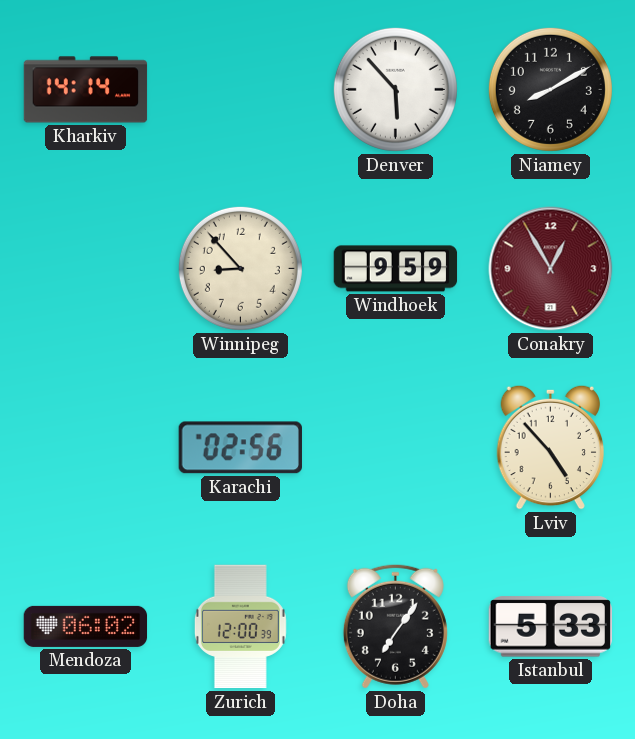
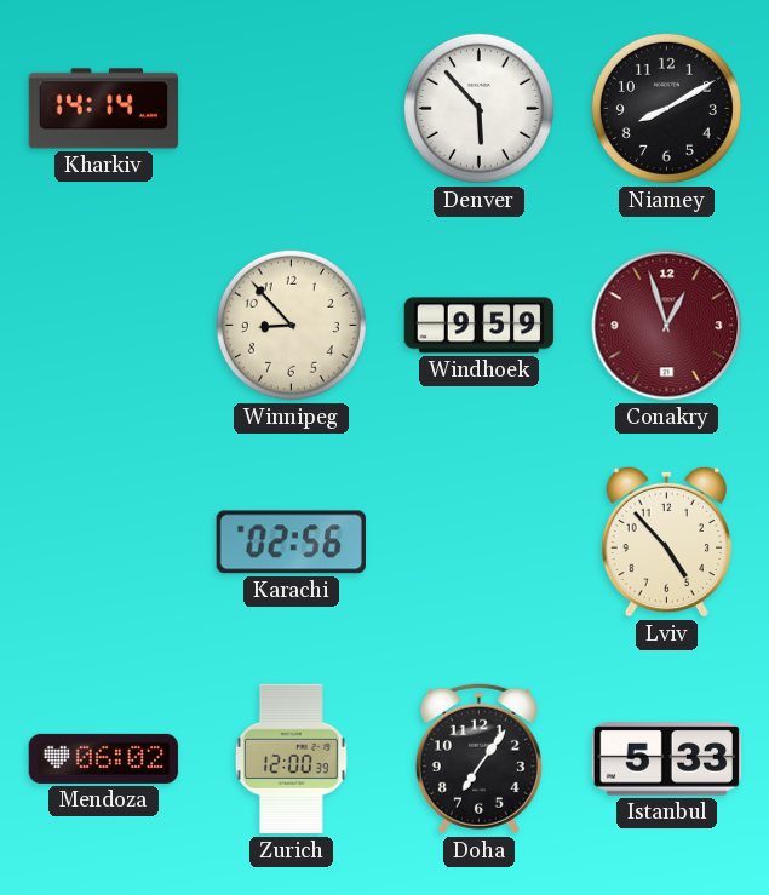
Conakry: 12:55 -> 12:57 (667, 326)
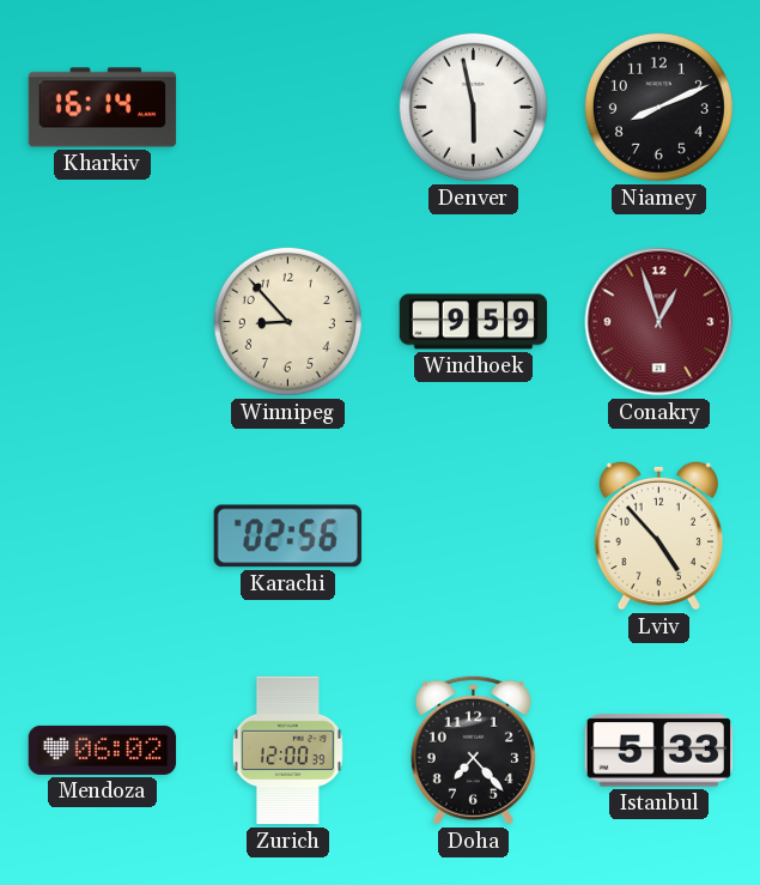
Kharkiv: 14:14 -> 16:14 (103, 108)
Denver: 5:53 -> 5:58 (473, 107)
Niamey: 8:10 -> 8:11 (658, 107)
Doha: 7:06 -> 7:23 (473, 750)
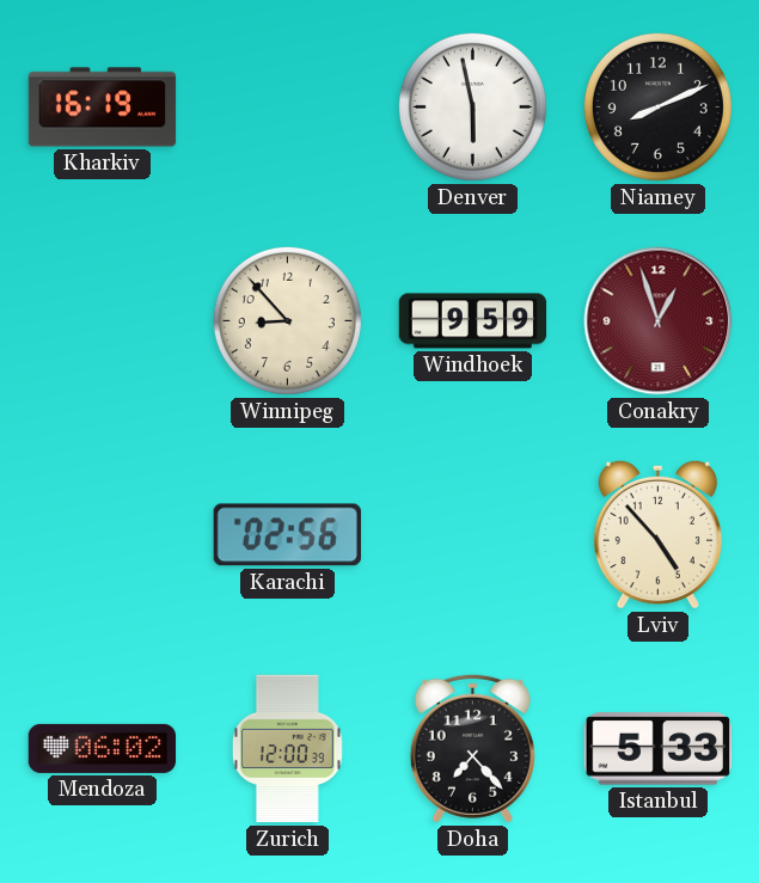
Kharkiv: 16:14 -> 16:19 (103, 108)
